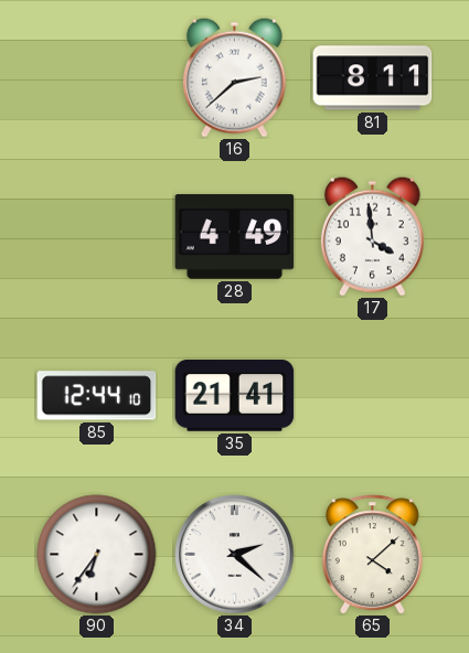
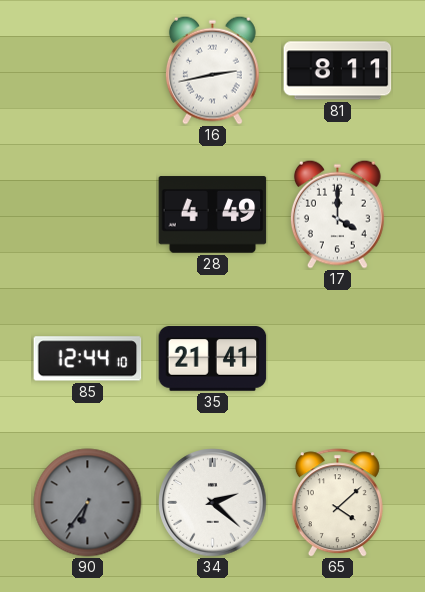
16: 2:38 -> 2:43 (212, 70)
17: 3:59 -> 4:00 (337, 214)
90 dial: white -> grey (88, 503)
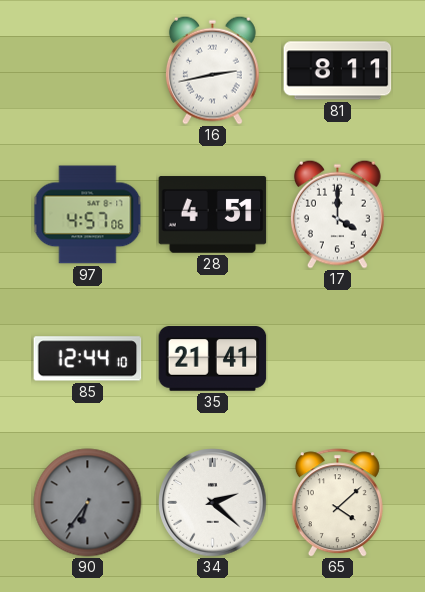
97: none -> 4:57 (88, 215)
28: 4:49 -> 4:51 (213, 215)
